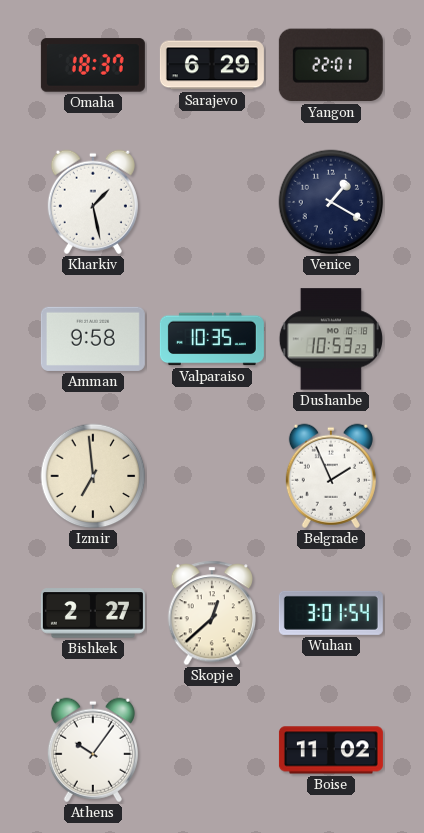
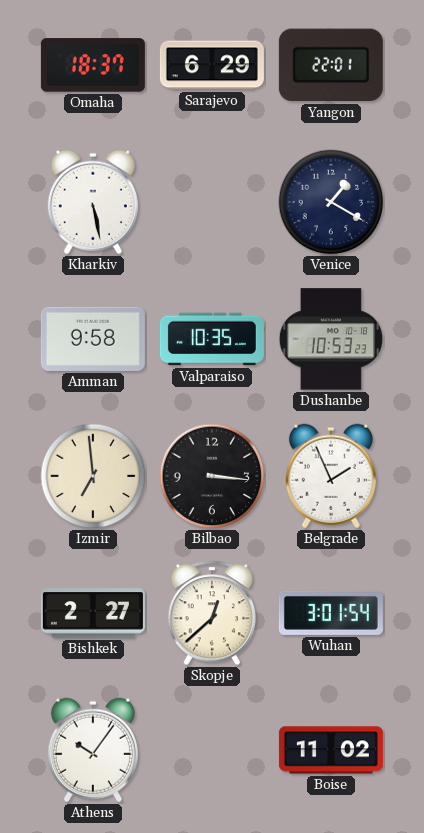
Kharkiv: 1:28 -> 5:28 (93, 202)
Bilbao: none -> 3:16 (212, 476)
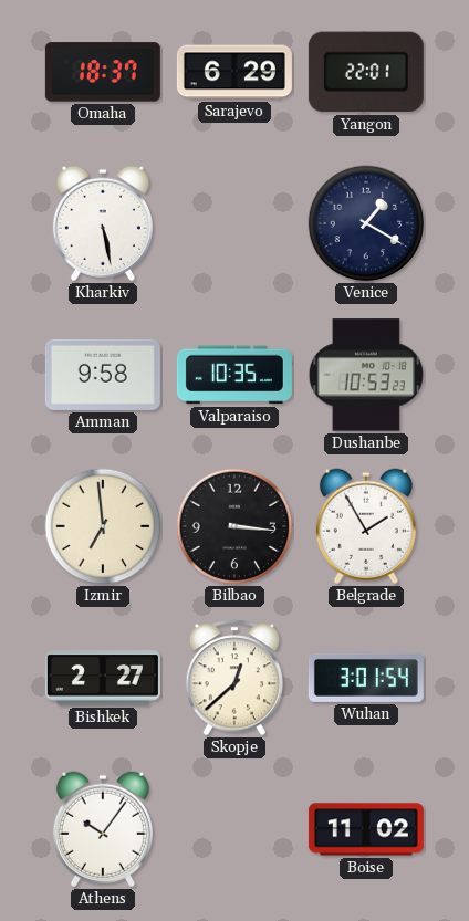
Belgrade: 1:56 -> 1:55 (366, 526)
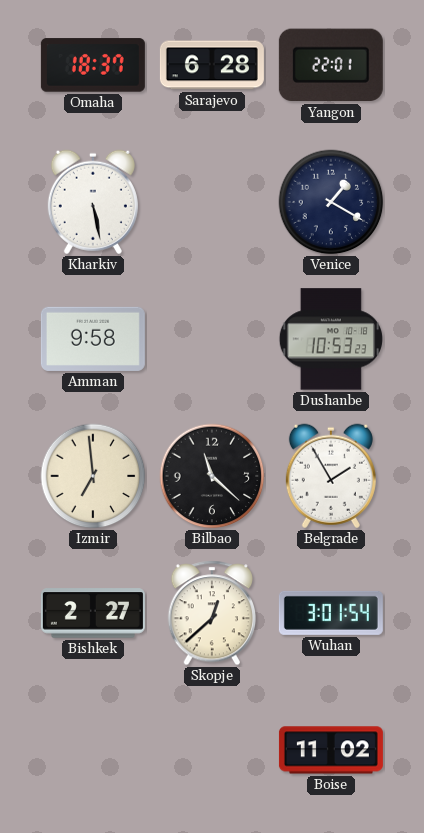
Sarajevo: 6:29 -> 6:28 (212, 65)
Valparaiso: 10:35 -> none (234, 375)
Bilbao: 3:16 -> 11:22 (212, 476)
Athens: 10:06 -> none (103, 829)
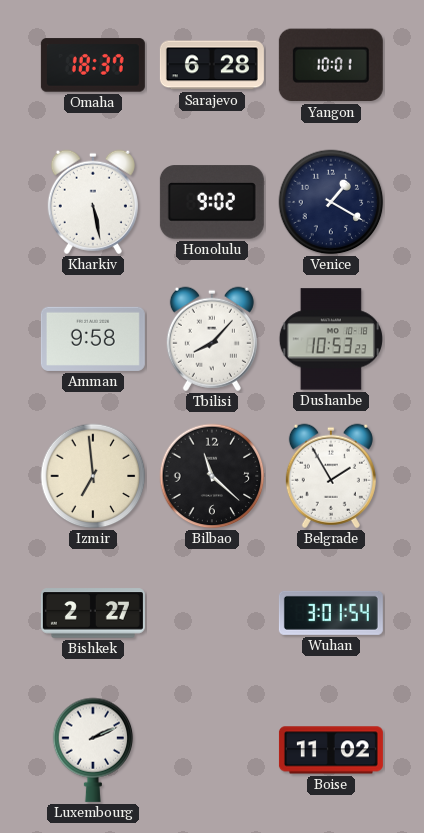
Yangon: 22:01 -> 10:01 (331, 65)
Honolulu: none -> 9:02 (212, 202)
Tbilisi: none -> 8:07 (212, 339)
Skopje: 12:38 -> none (211, 613)
Luxembourg: none -> 2:11 (93, 750)
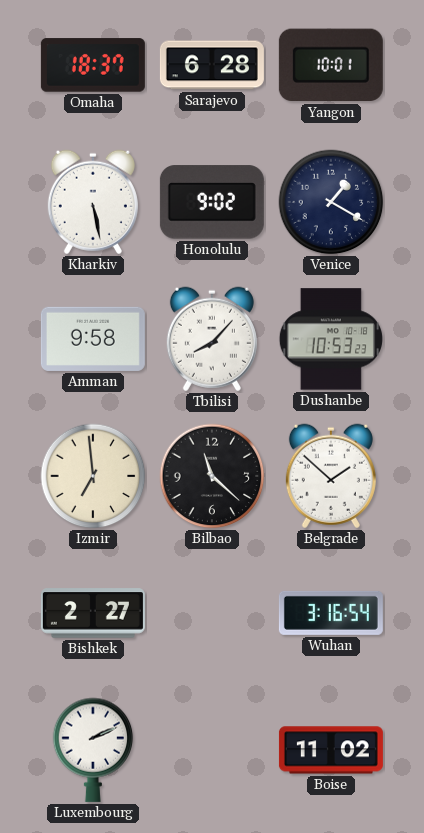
Belgrade: 1:55 -> 1:52 (331, 476)
Wuhan: 3:01 -> 3:16 (331, 613)
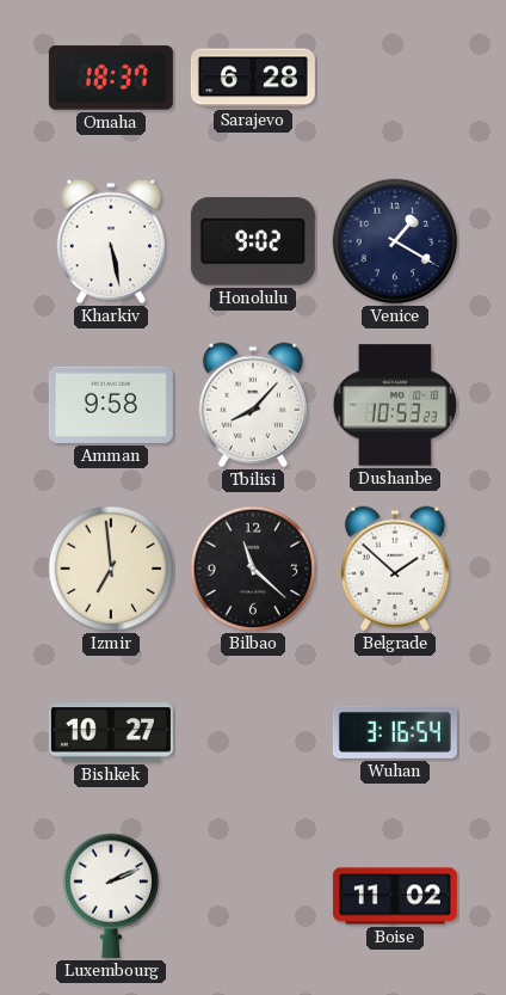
Yangon: 10:01 -> none (331, 65)
Bishkek: 2:27 -> 10:27 (111, 732)
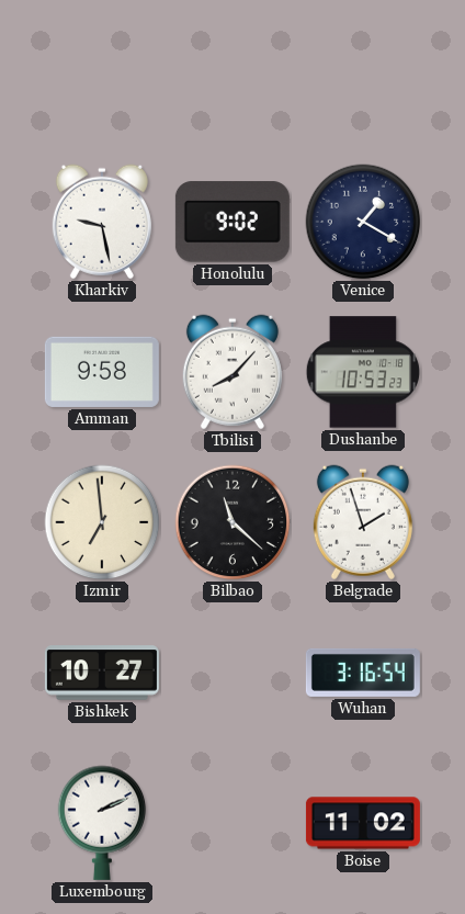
Omaha: 18:37 -> none (111, 78)
Sarajevo: 6:28 -> none (253, 78)
Kharkiv: 5:28 -> 9:28 (102, 222)
Belgrade: 1:52 -> 1:57 (363, 522)
